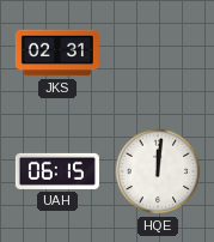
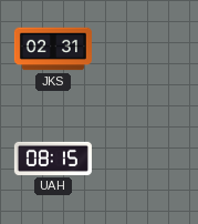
UAH: 06:15 -> 08:15 (53, 159)
HQE: 12:01 -> none (158, 171)
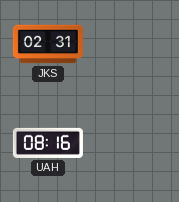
UAH: 08:15 -> 08:16 (48, 143)
